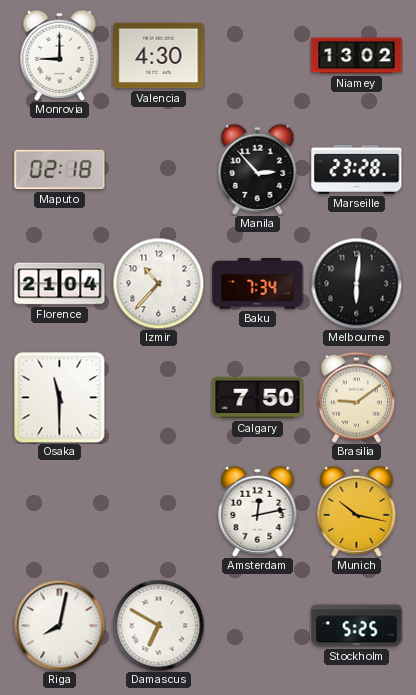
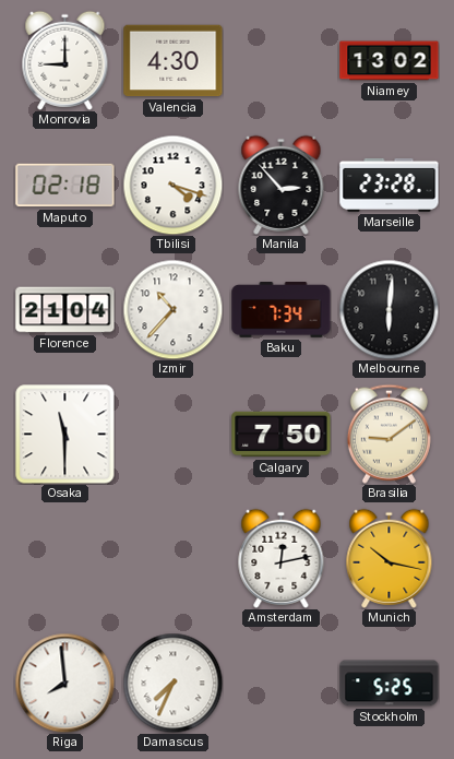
Tbilisi: none -> 4:18 (172, 185)
Riga: 8:02 -> 7:59 (64, 683)
Damascus: 6:50 -> 7:34 (172, 683)
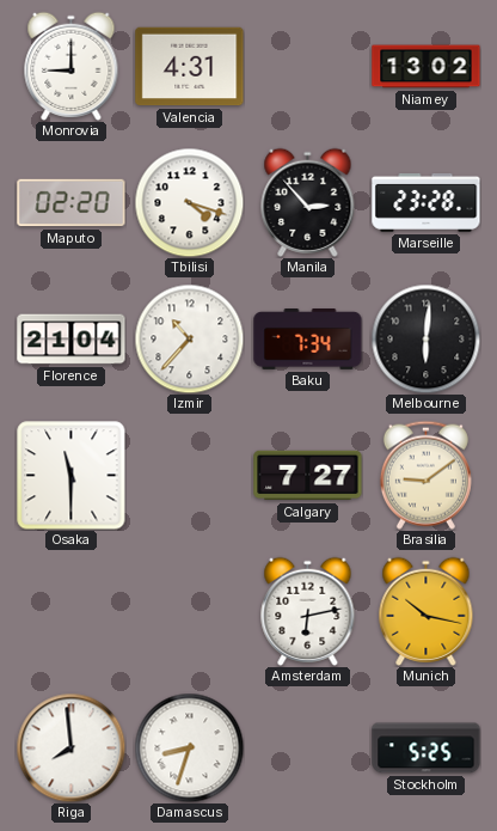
Valencia: 4:30 -> 4:31 (190, 67)
Maputo: 02:18 -> 02:20 (72, 203)
Calgary: 7:50 -> 7:27 (308, 476)
Amsterdam: 12:13 -> 6:13 (308, 611)
Damascus: 7:34 -> 8:33 (189, 747)
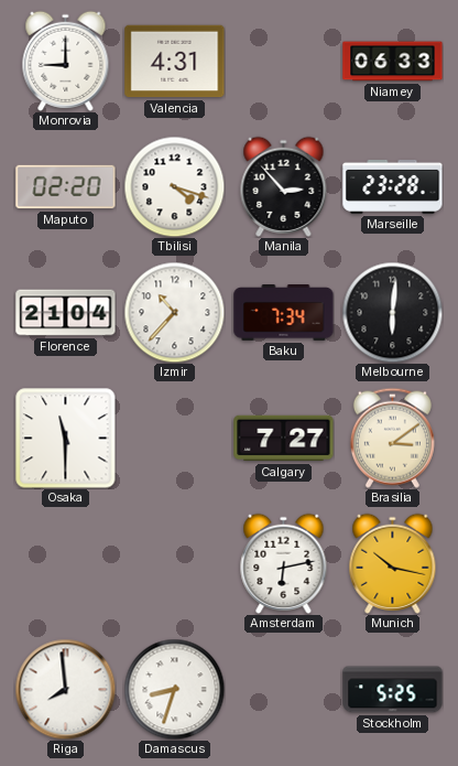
Niamey: 13:02 -> 06:33 (393, 62)
Brasilia: 9:09 -> 3:09 (392, 438)
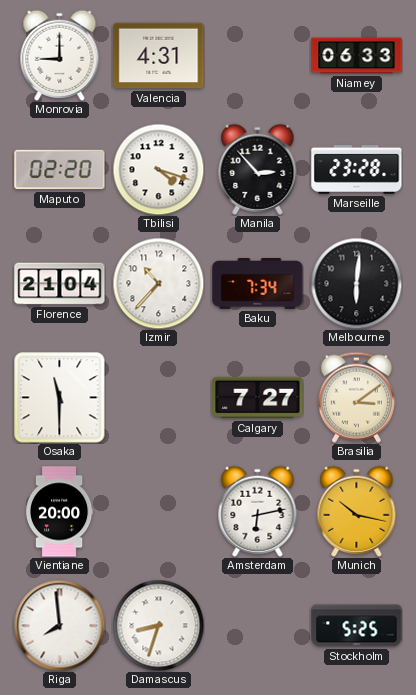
Vientiane: none -> 20:00 (59, 512)
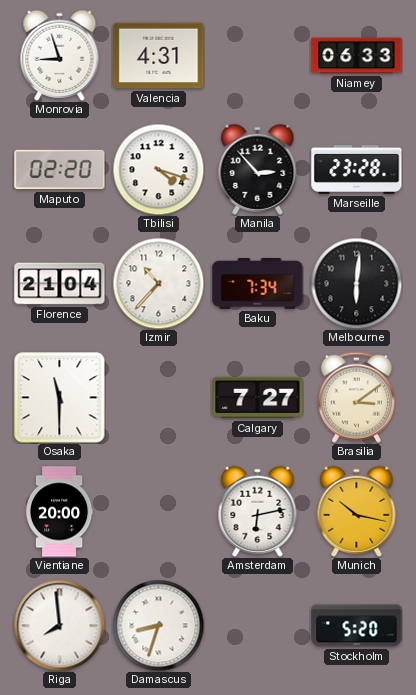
Monrovia: 9:00 -> 8:57 (60, 55)
Stockholm: 5:25 -> 5:20 (357, 626)
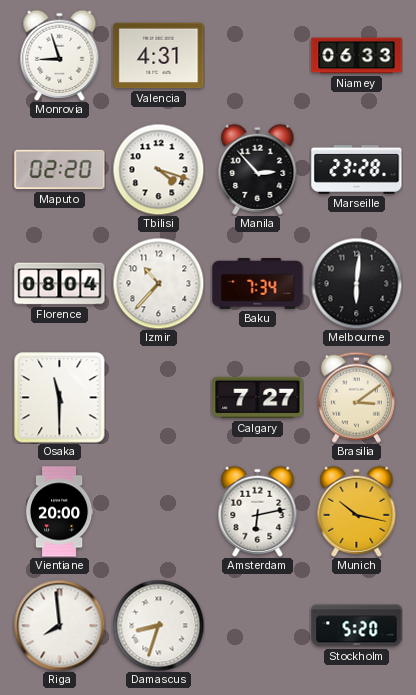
Florence: 21:04 -> 08:04 (60, 284)
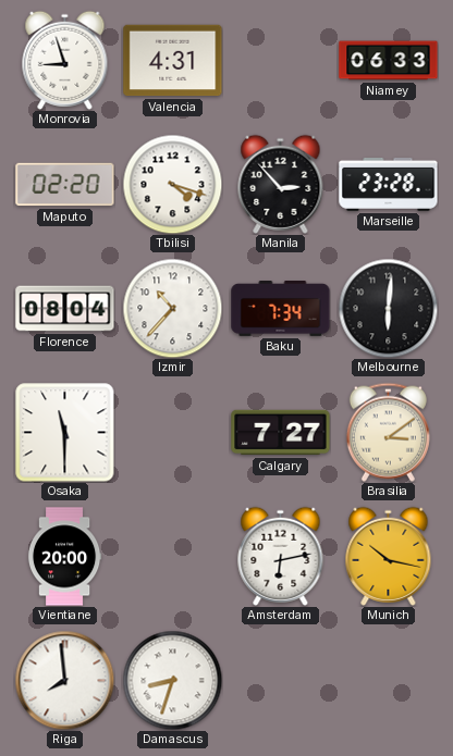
Stockholm: 5:20 -> none (357, 626)
